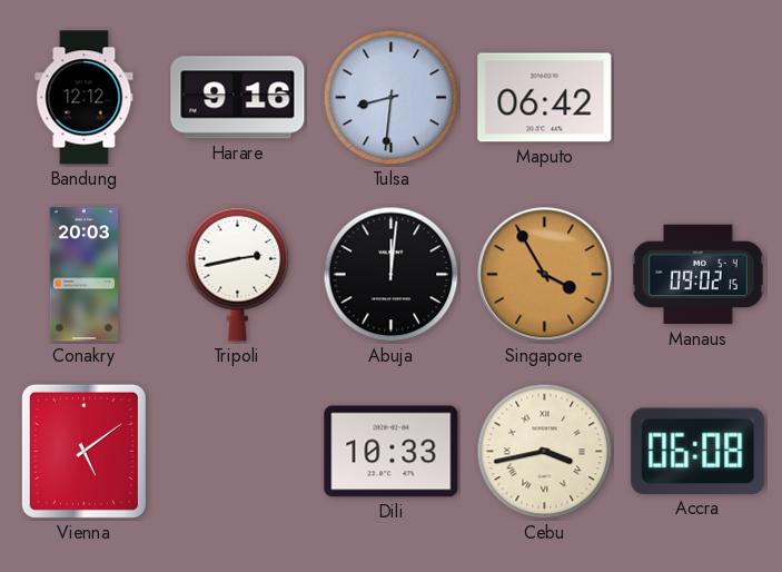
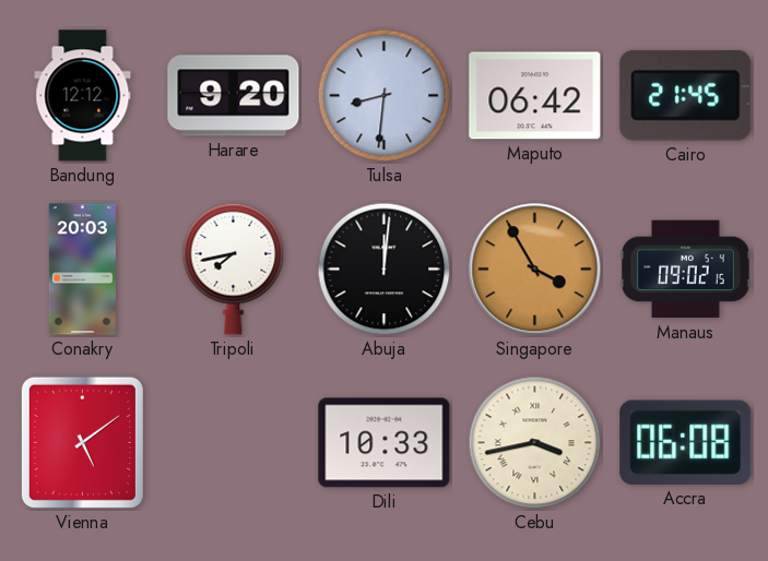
Harare: 9:16 -> 9:20 (234, 96)
Cairo: none -> 21:45 (686, 95)
Tripoli: 2:43 -> 7:43 (234, 268)
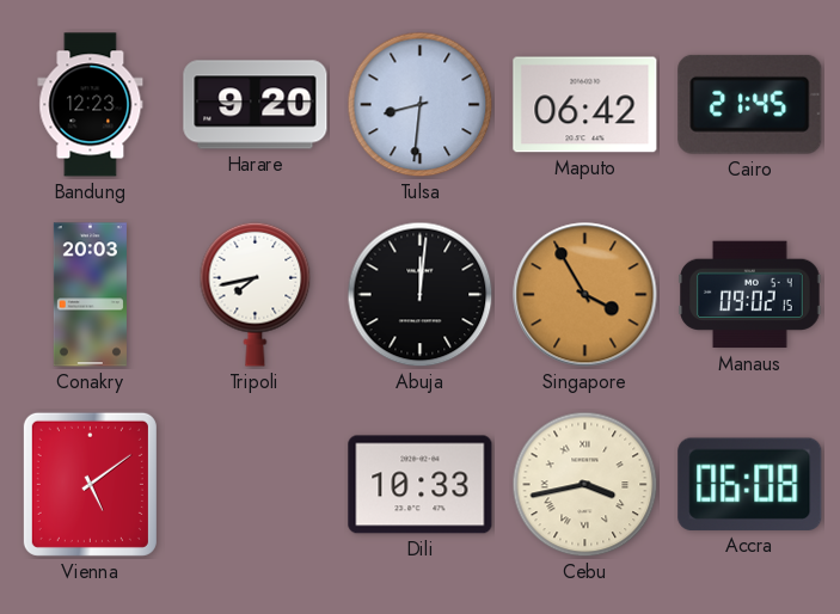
Bandung: 12:12 -> 12:23 (91, 105)
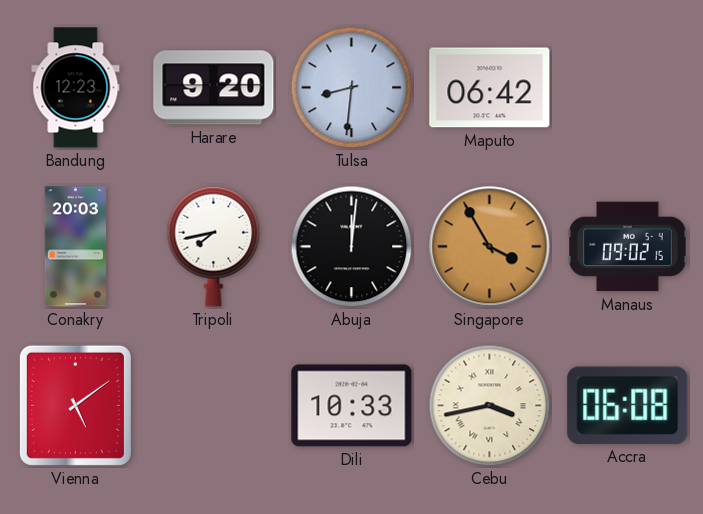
Cairo: 21:45 -> none (750, 104)
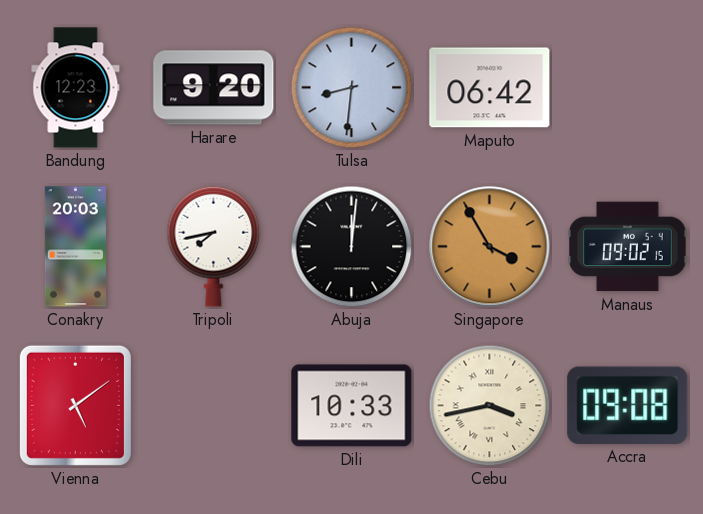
Accra: 06:08 -> 09:08 (628, 405)
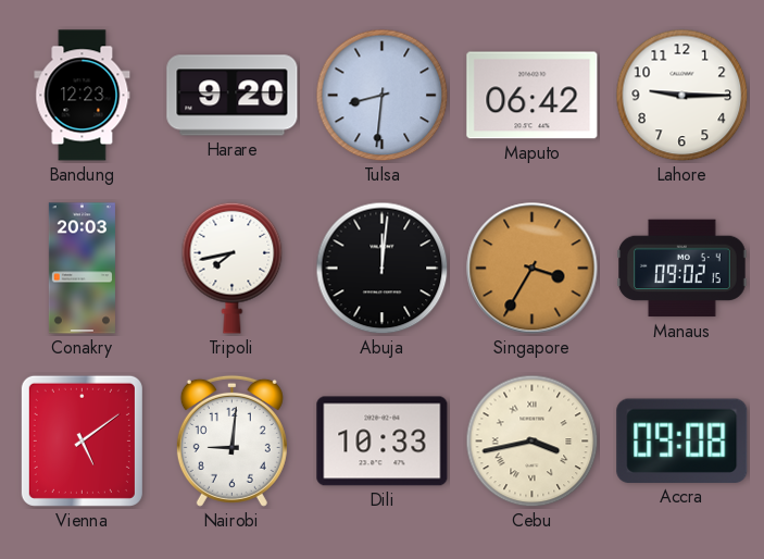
Lahore: none -> 9:15 (682, 96)
Singapore: 3:55 -> 3:35 (533, 269)
Nairobi: none -> 9:01 (231, 440)
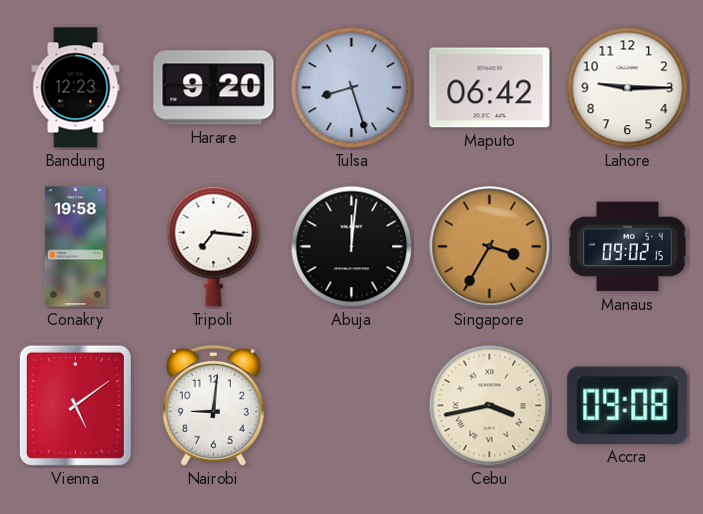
Tulsa: 8:31 -> 8:27 (352, 88)
Conakry: 20:03 -> 19:58 (75, 247)
Tripoli: 7:43 -> 7:16 (214, 246)
Dili: 10:33 -> none (383, 442)
